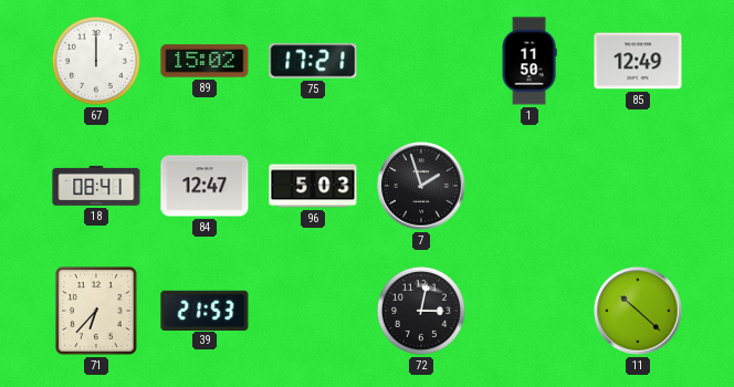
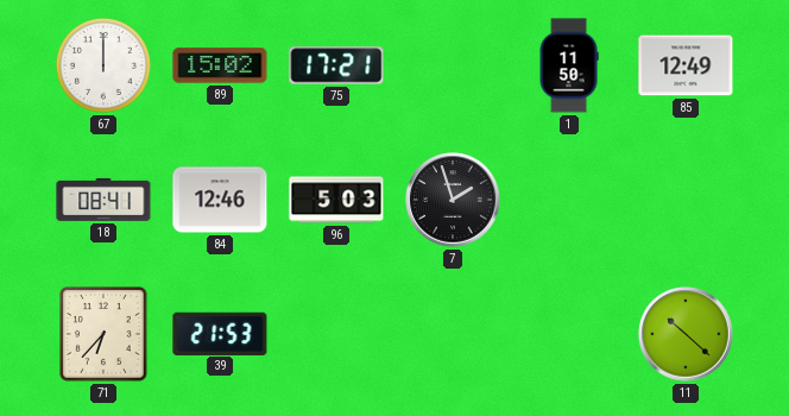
84: 12:47 -> 12:46 (220, 200)
72: 3:02 -> none (421, 311)
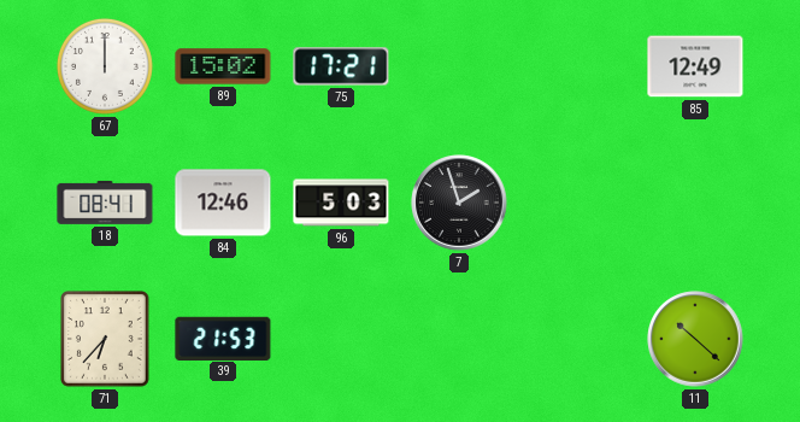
1: 11:50 -> none (569, 65)
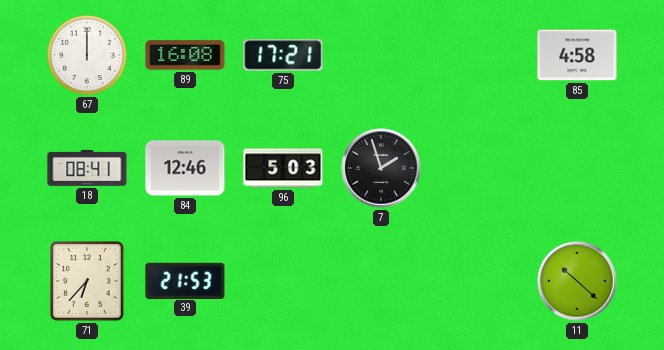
89: 15:02 -> 16:08 (185, 55)
85: 12:49 -> 4:58 (577, 55)
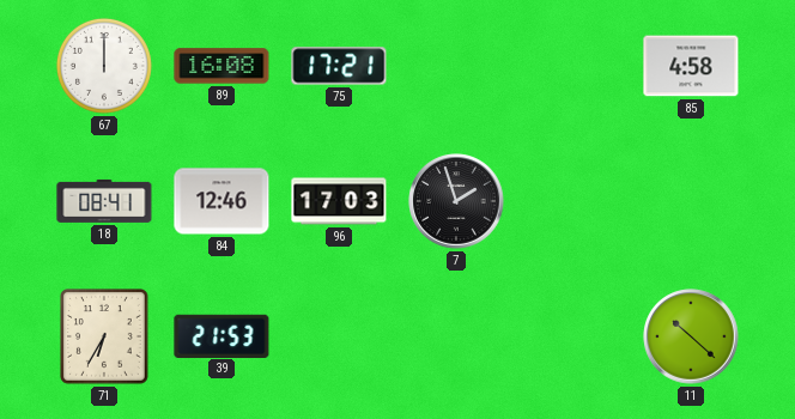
96: 5:03 -> 17:03 (339, 201)
71: 6:37 -> 6:35 (105, 338)
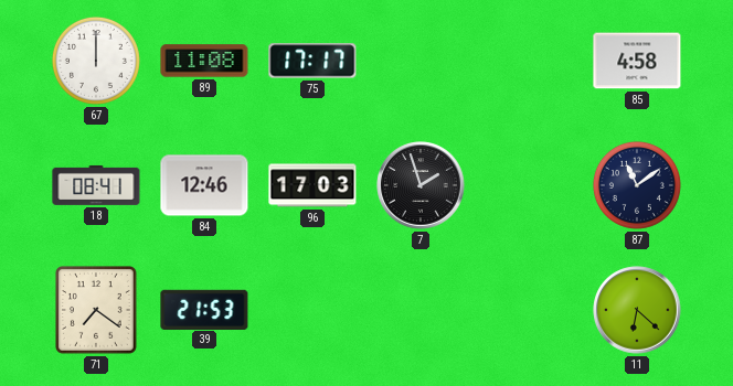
89: 16:08 -> 11:08 (204, 61)
75: 17:21 -> 17:17 (312, 61)
87: none -> 11:09 (637, 185)
71: 6:35 -> 7:21 (97, 311)
11: 10:22 -> 6:22 (637, 310)
